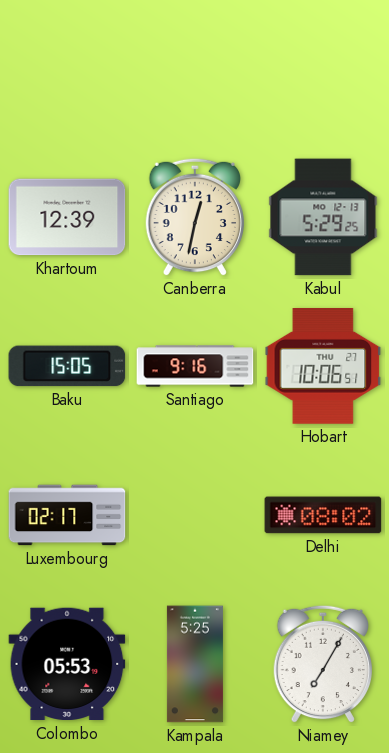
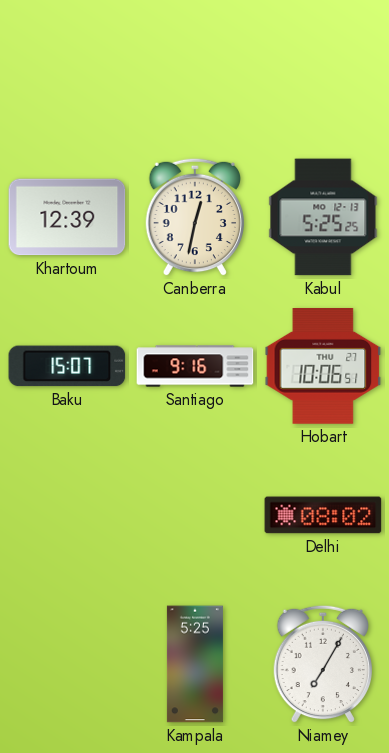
Kabul: 5:29 -> 5:25 (323, 217)
Baku: 15:05 -> 15:07 (67, 366)
Luxembourg: 02:17 -> none (67, 515)
Colombo: 05:53 -> none (67, 664)
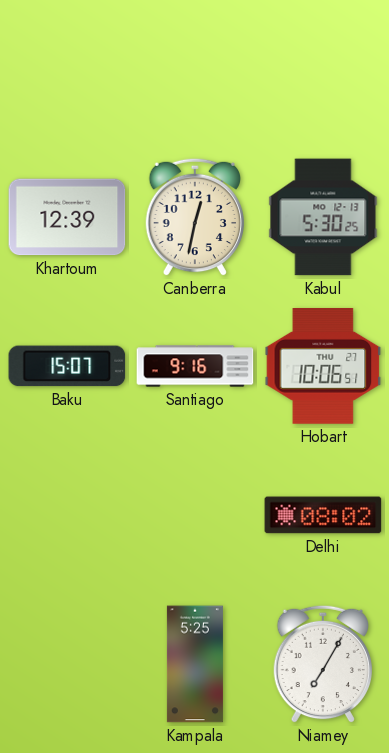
Kabul: 5:25 -> 5:30 (323, 217)
